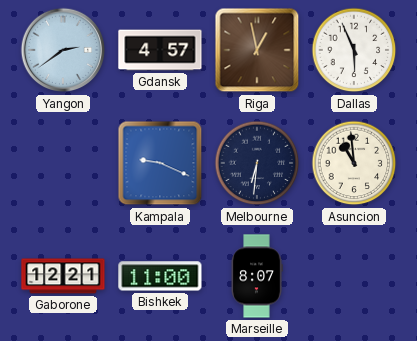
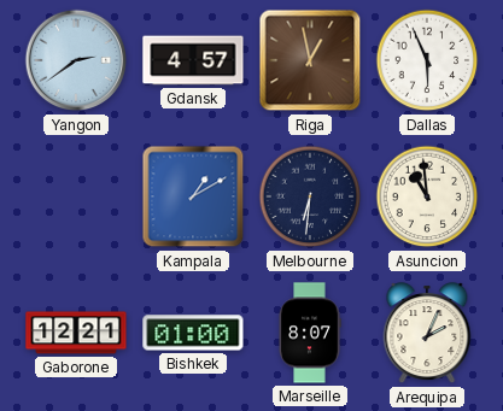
Kampala: 9:19 -> 1:10 (193, 196)
Bishkek: 11:00 -> 01:00 (193, 333)
Arequipa: none -> 2:04 (427, 334)
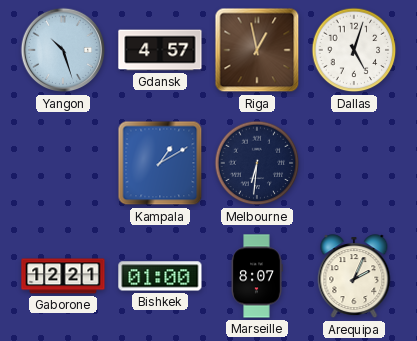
Yangon: 2:39 -> 10:27 (63, 50)
Dallas: 5:56 -> 5:03 (354, 50)
Asuncion: 10:59 -> none (427, 196)
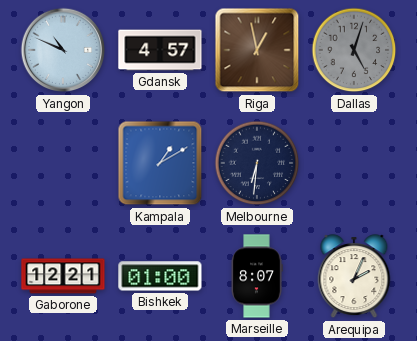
Yangon: 10:27 -> 10:49 (63, 50)
Dallas dial: white -> grey (354, 50)
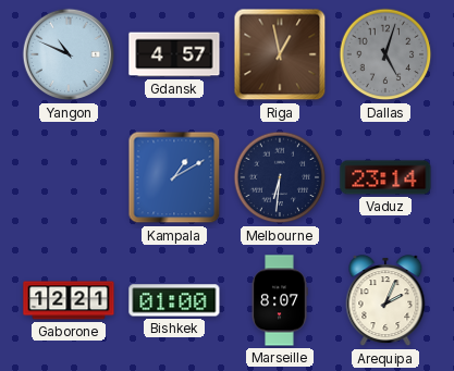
Vaduz: none -> 23:14 (385, 177)
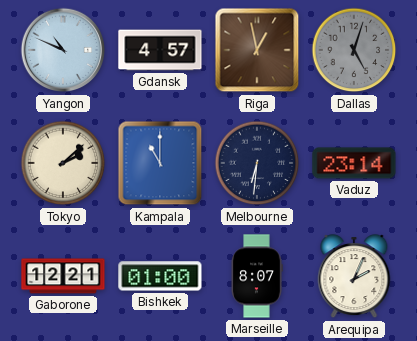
Tokyo: none -> 2:08 (63, 163)
Kampala: 1:10 -> 11:00 (160, 163)
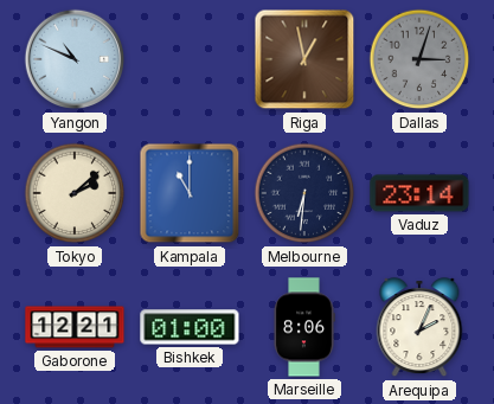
Gdansk: 4:57 -> none (160, 50)
Dallas: 5:03 -> 3:03 (419, 59)
Marseille: 8:07 -> 8:06 (304, 327)
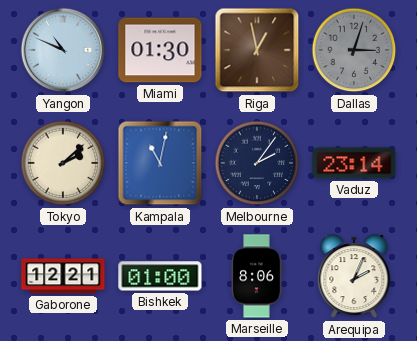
Miami: none -> 01:30 (160, 50)
Kampala: 11:00 -> 11:02 (160, 163)
Melbourne: 6:31 -> 2:06 (257, 163)
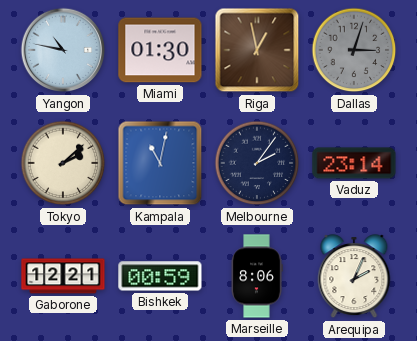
Yangon: 10:49 -> 10:47 (63, 50)
Bishkek: 01:00 -> 00:59 (160, 276)
